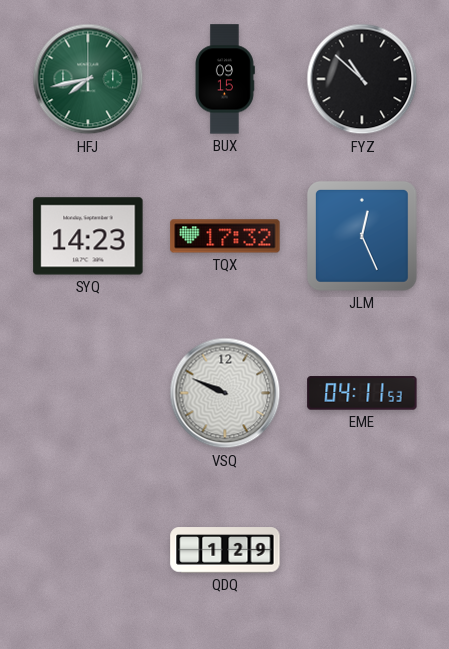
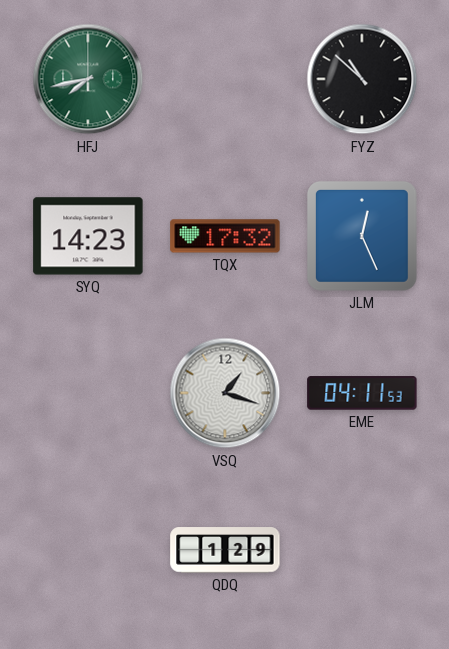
BUX: 09:15 -> none (225, 79)
VSQ: 9:49 -> 1:18 (225, 393)
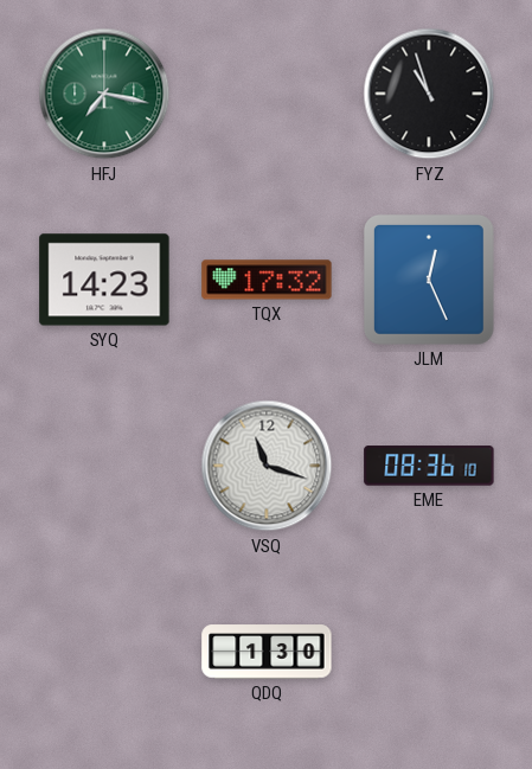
HFJ: 7:43 -> 7:17 (104, 94)
FYZ: 10:52 -> 10:57 (429, 94)
VSQ: 1:18 -> 11:18 (267, 466)
EME: 04:11 -> 08:36 (429, 466)
QDQ: 1:29 -> 1:30 (267, 652)
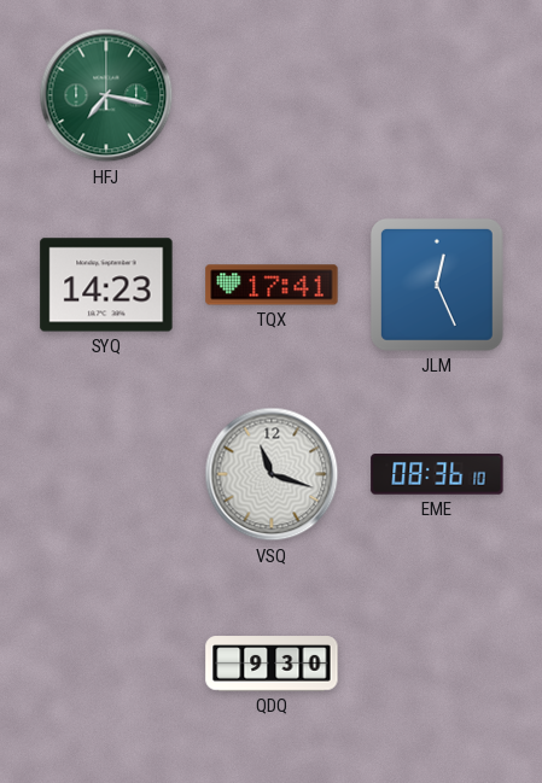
FYZ: 10:57 -> none (429, 94)
TQX: 17:32 -> 17:41 (272, 285)
QDQ: 1:30 -> 9:30 (272, 664)
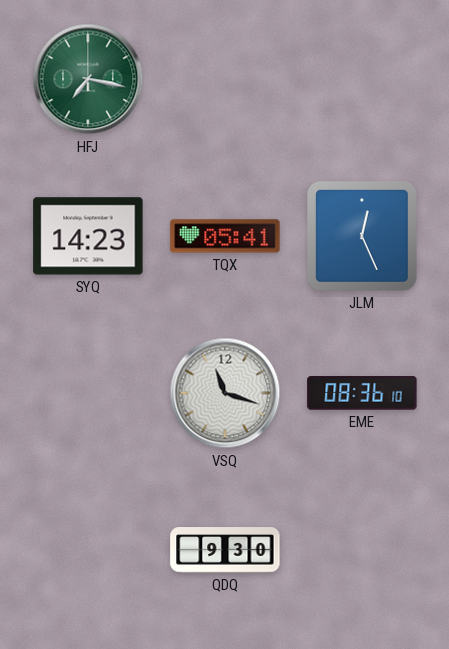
TQX: 17:41 -> 05:41 (225, 236)
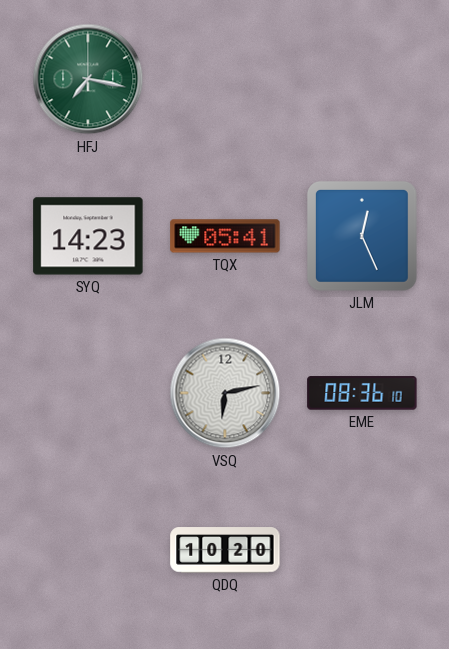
VSQ: 11:18 -> 6:13 (225, 393)
QDQ: 9:30 -> 10:20 (225, 550)
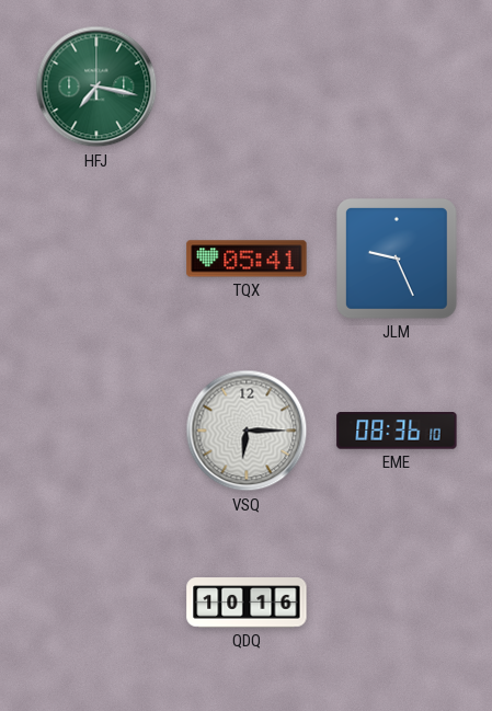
SYQ: 14:23 -> none (88, 236)
JLM: 12:26 -> 9:26 (397, 259)
VSQ: 6:13 -> 6:15 (247, 431)
QDQ: 10:20 -> 10:16 (247, 603)
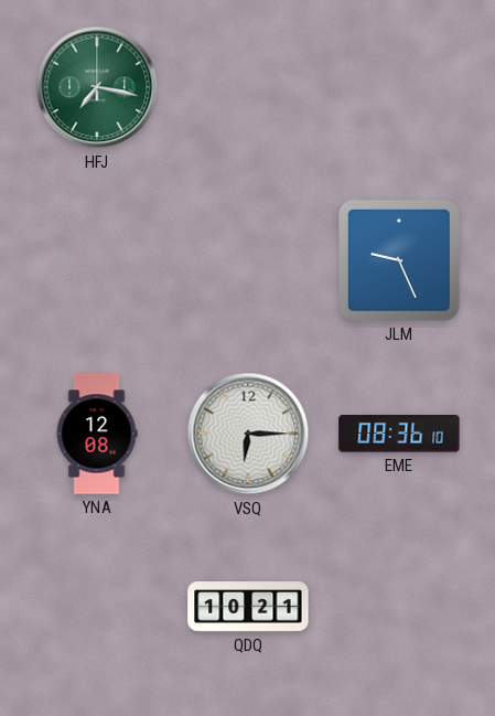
TQX: 05:41 -> none (247, 259)
YNA: none -> 12:08 (97, 434)
QDQ: 10:16 -> 10:21 (248, 607)
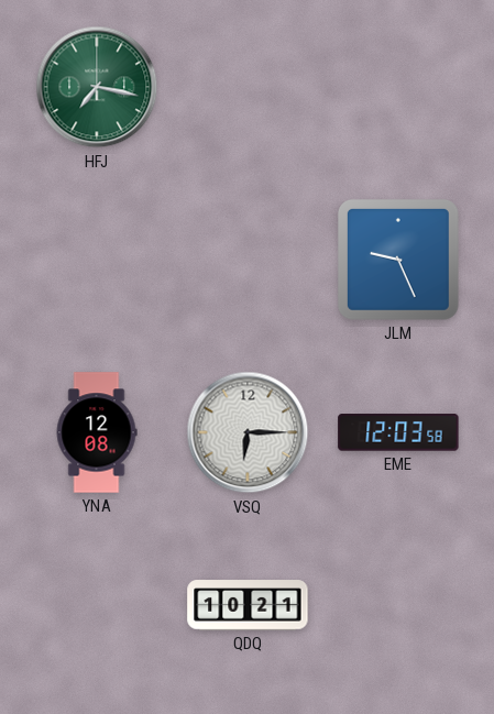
EME: 08:36 -> 12:03 (398, 432)
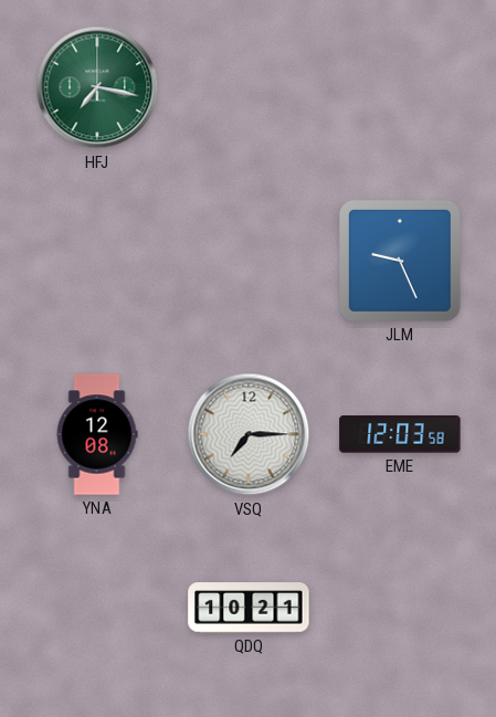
VSQ: 6:15 -> 7:15 (249, 434)
